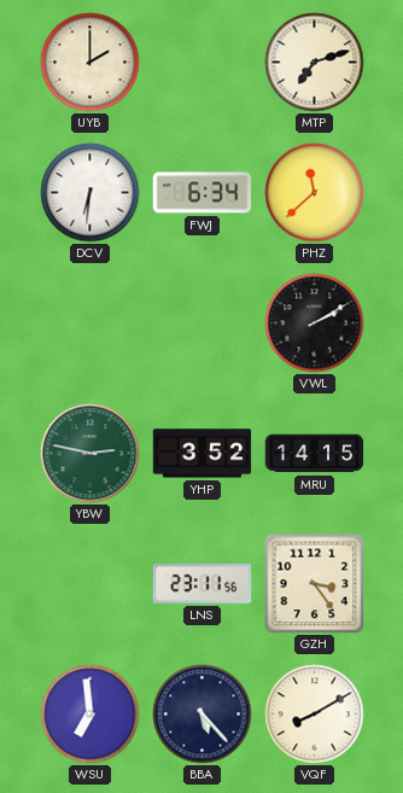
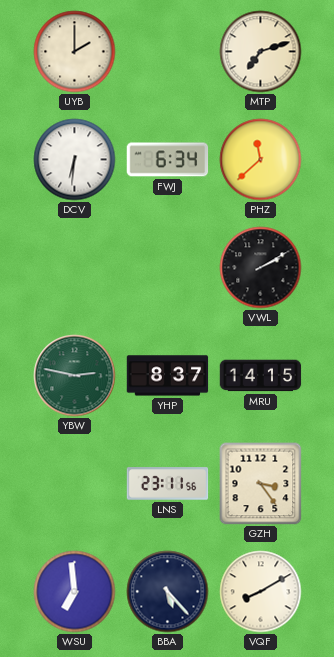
YHP: 3:52 -> 8:37 (168, 376)
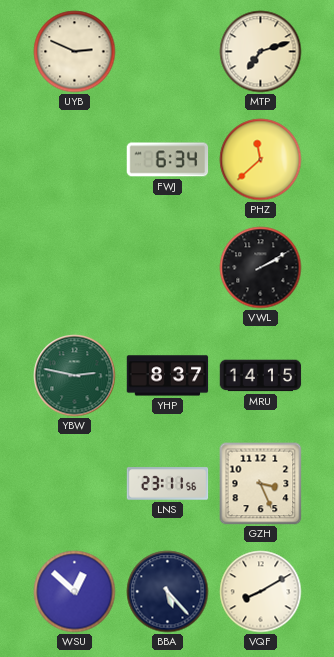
UYB: 2:00 -> 2:49 (75, 52)
DCV: 6:31 -> none (75, 160)
GZH: 3:24 -> 3:26 (261, 484)
WSU: 6:59 -> 12:52 (75, 592)
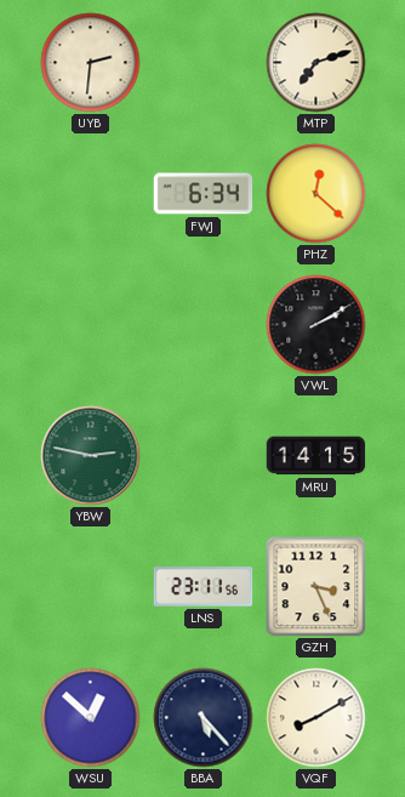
UYB: 2:49 -> 2:31 (91, 63)
PHZ: 11:38 -> 12:22 (316, 194)
YHP: 8:37 -> none (168, 376)
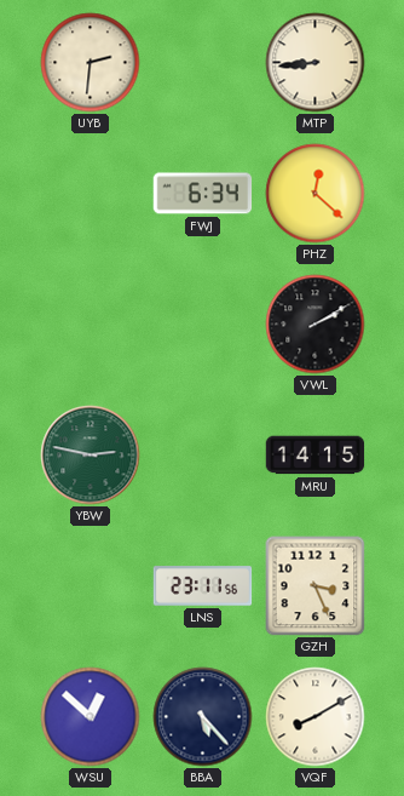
MTP: 7:12 -> 8:44 (316, 63)
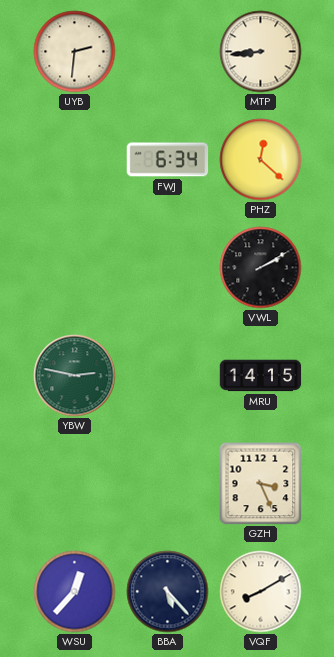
LNS: 23:11 -> none (203, 586)
WSU: 12:52 -> 12:37 (75, 592)
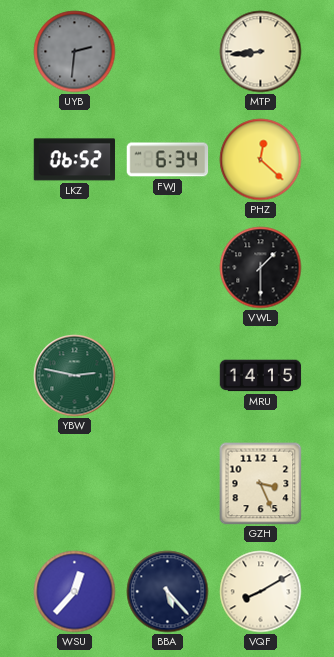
UYB dial: cream -> grey (75, 52)
LKZ: none -> 06:52 (75, 160)
VWL: 2:10 -> 1:30 (261, 268)
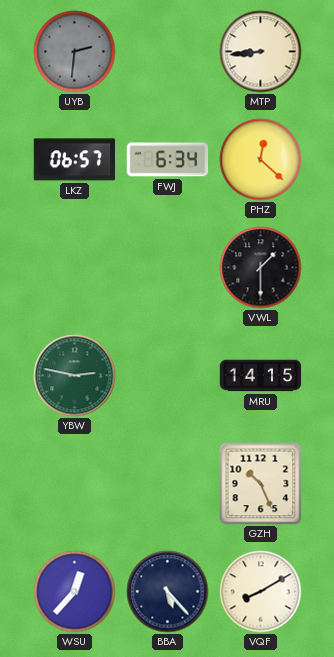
LKZ: 06:52 -> 06:57 (75, 160)
GZH: 3:26 -> 10:26 (261, 484)
